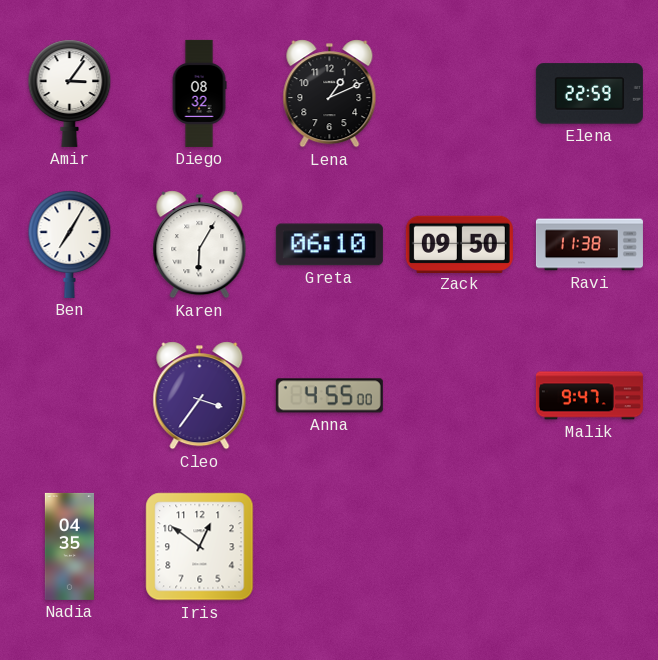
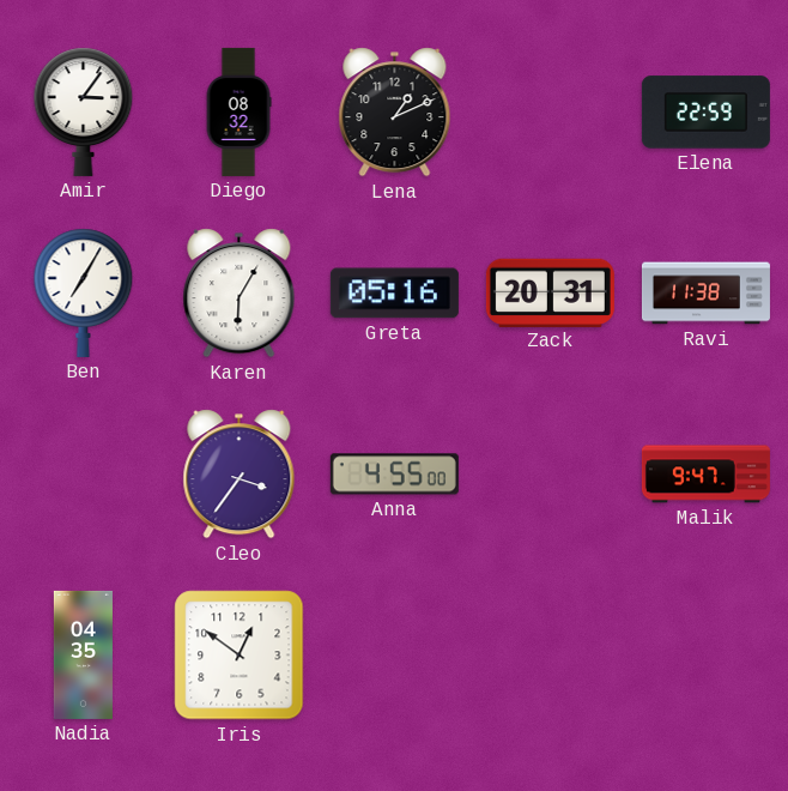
Greta: 06:10 -> 05:16 (394, 294)
Zack: 09:50 -> 20:31 (550, 292)
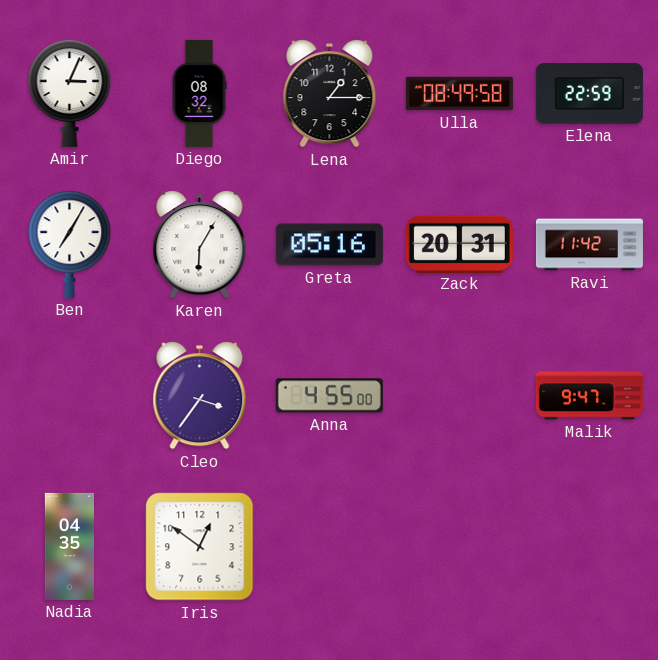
Amir: 3:06 -> 3:04 (70, 93)
Lena: 1:11 -> 1:15 (330, 94)
Ulla: none -> 08:49 (459, 94)
Ravi: 11:38 -> 11:42 (589, 245)
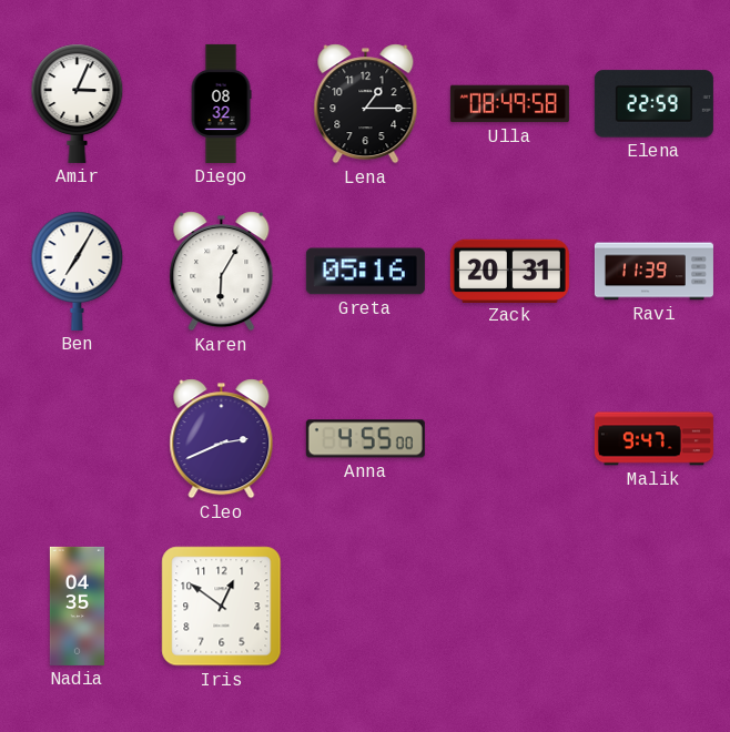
Ravi: 11:42 -> 11:39 (653, 272)
Cleo: 3:36 -> 2:41 (222, 439)
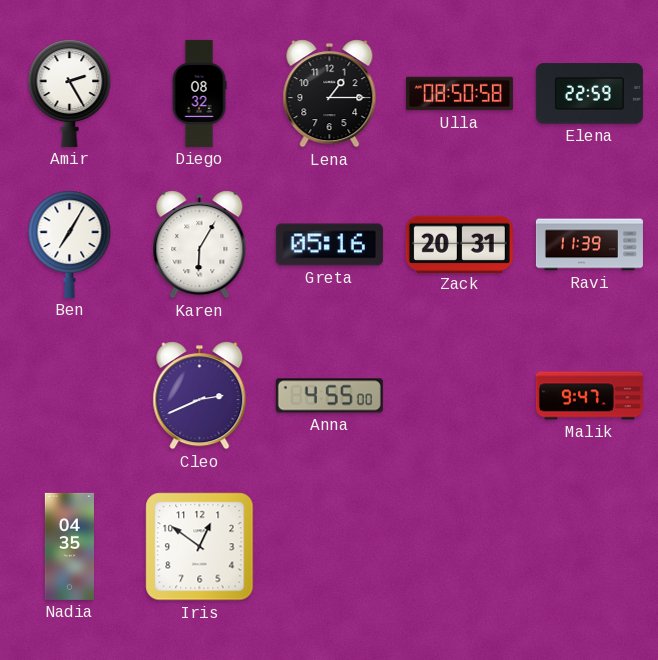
Amir: 3:04 -> 2:25 (70, 93)
Ulla: 08:49 -> 08:50 (459, 94)
